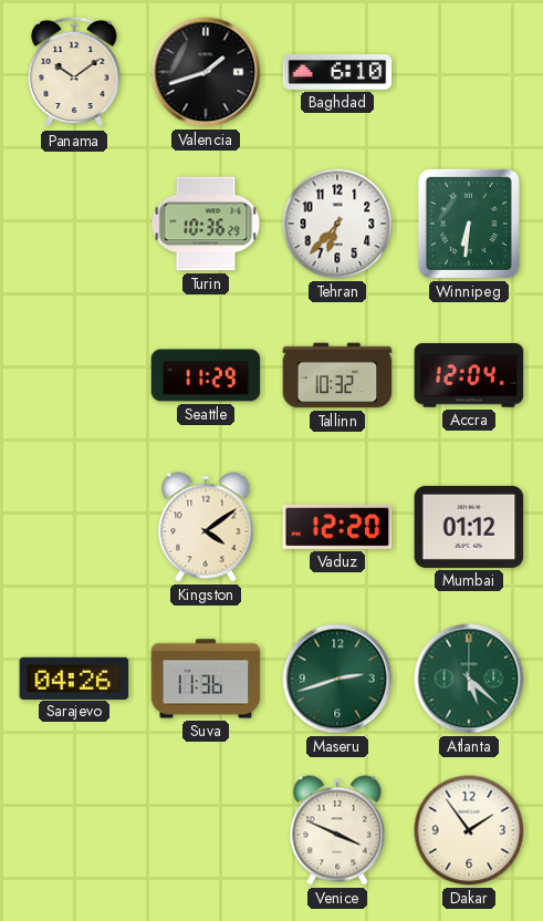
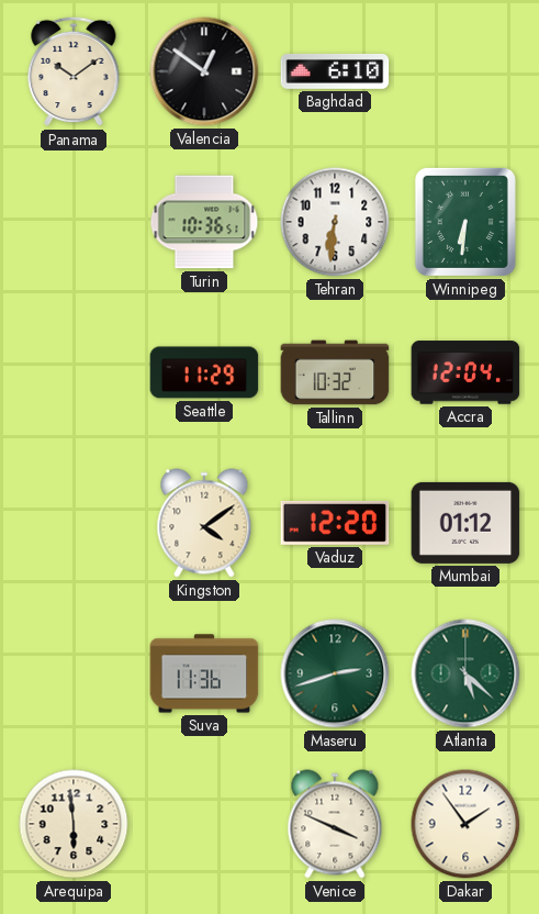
Valencia: 1:42 -> 12:51 (204, 71)
Turin: 10:36:29 -> 10:36:51 (204, 222)
Tehran: 6:37 -> 6:31 (335, 222)
Sarajevo: 04:26 -> none (74, 677)
Arequipa: none -> 5:59 (74, 824)
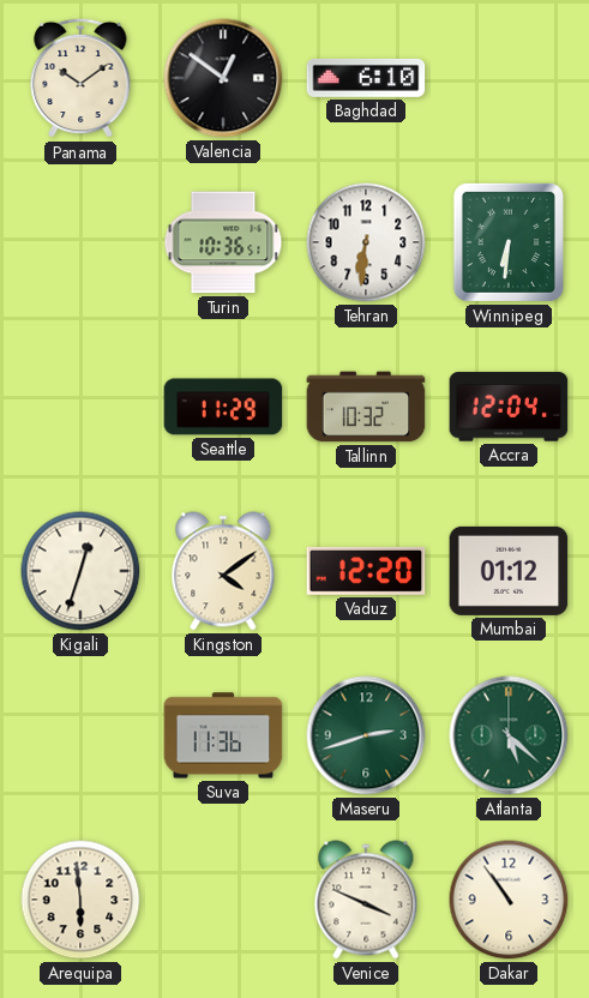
Kigali: none -> 12:33 (80, 571)
Dakar: 1:54 -> 10:54 (509, 900)
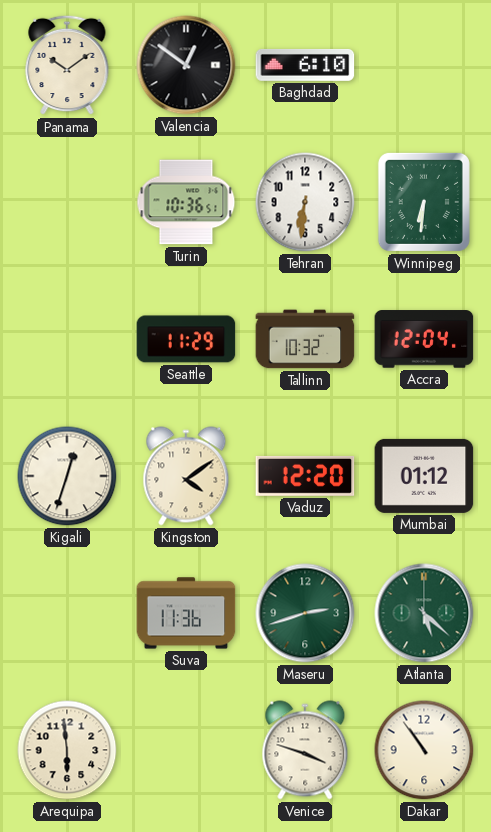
Venice: 3:49 -> 3:48 (305, 750)
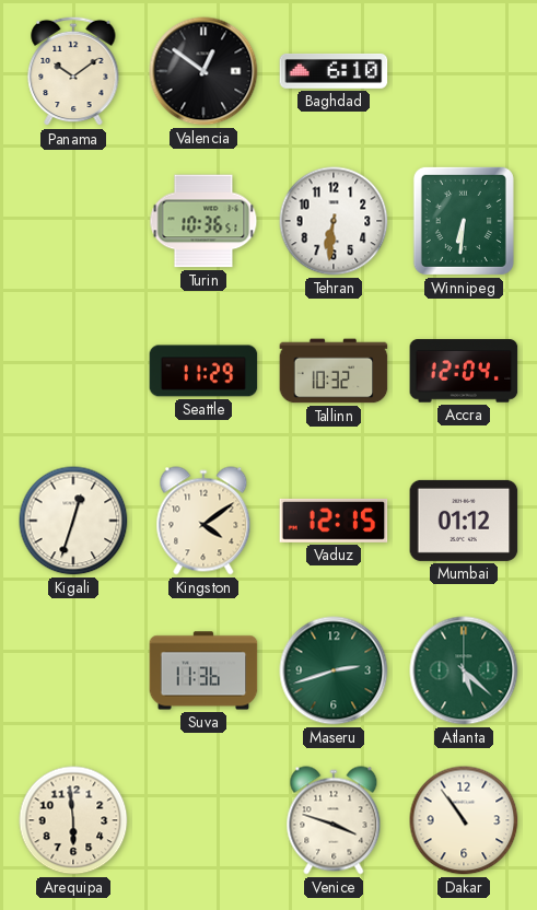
Vaduz: 12:20 -> 12:15 (334, 521)
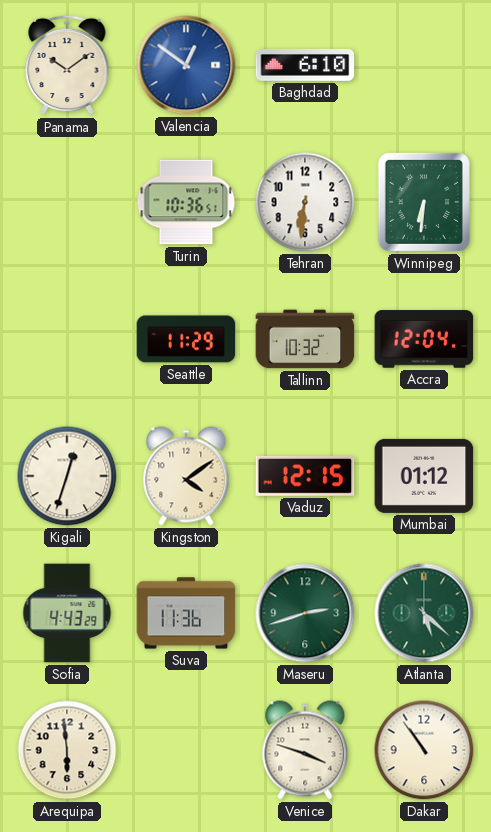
Valencia dial: black -> blue (186, 65)
Sofia: none -> 4:43 (67, 613)
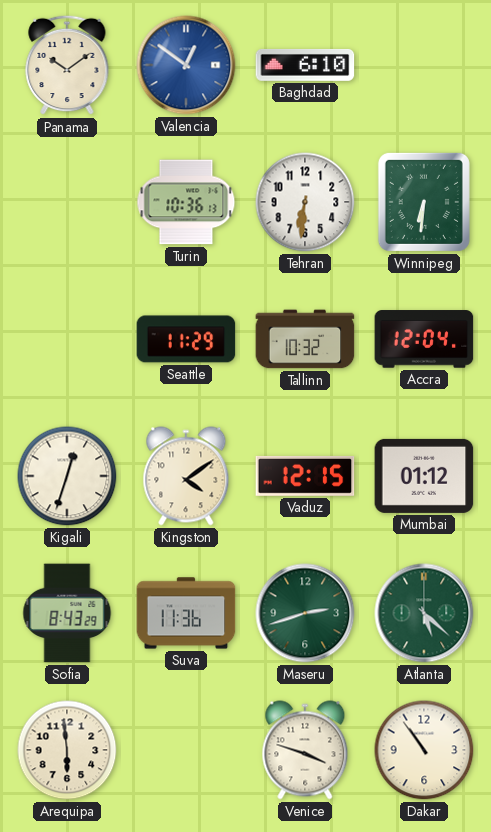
Turin: 10:36:51 -> 10:36:13 (186, 202)
Sofia: 4:43 -> 8:43 (67, 613)
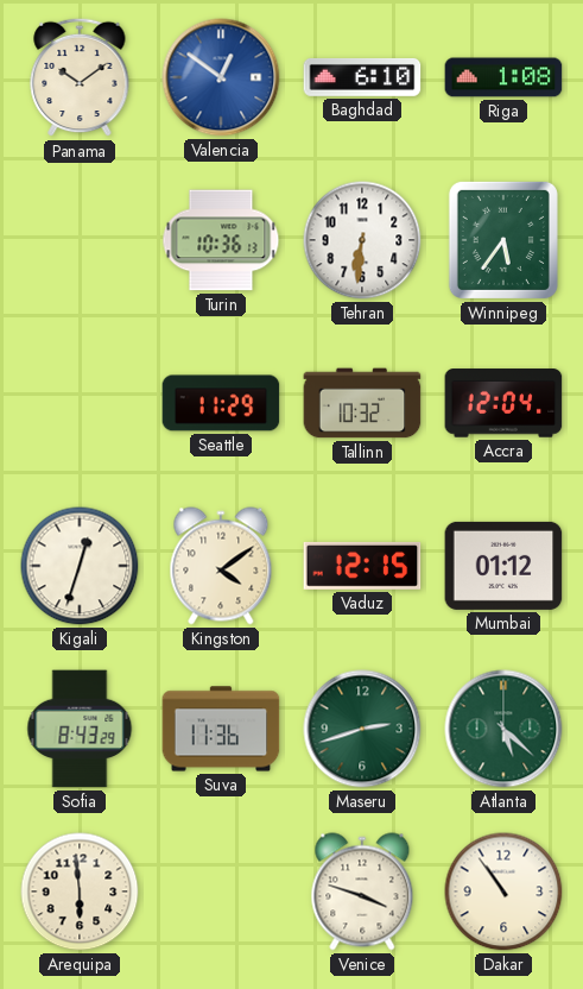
Riga: none -> 1:08 (503, 77)
Winnipeg: 6:31 -> 5:36 (503, 240)
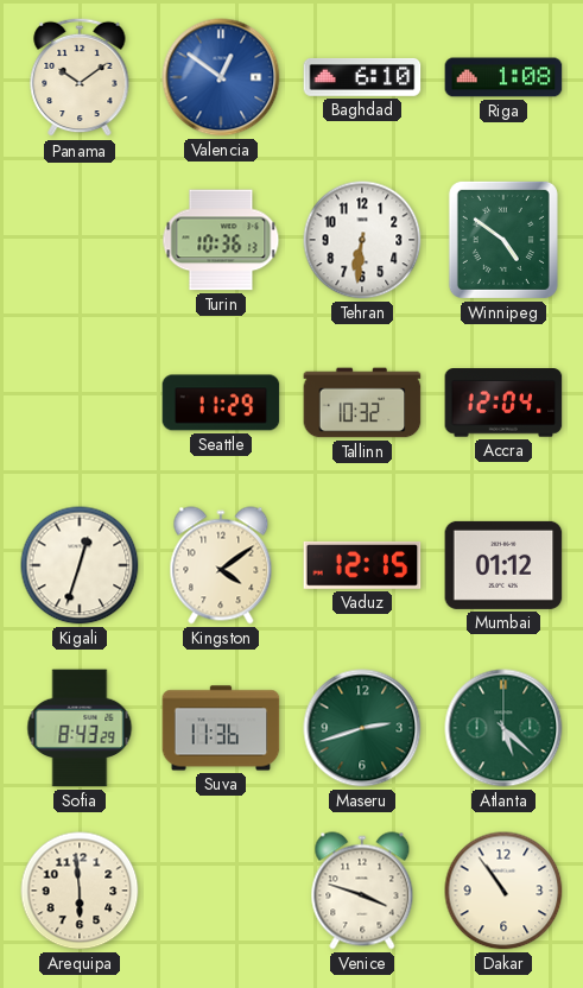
Winnipeg: 5:36 -> 4:51 (503, 240)
